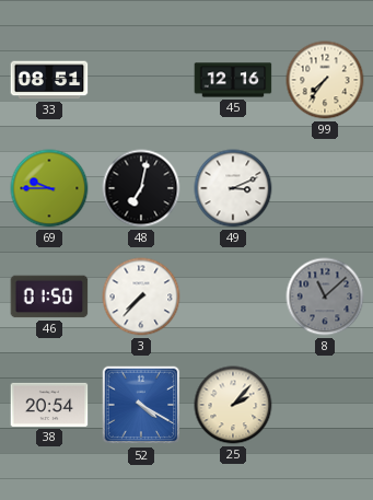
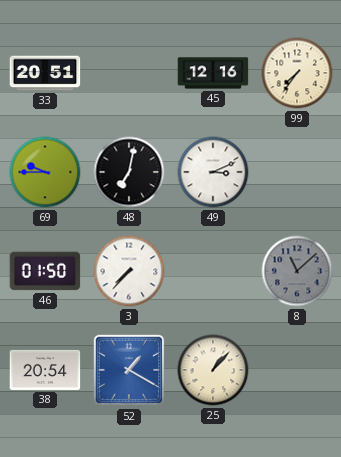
33: 08:51 -> 20:51 (45, 73)
52: 4:20 -> 1:20 (129, 370)
25: 2:07 -> 1:07 (213, 370)
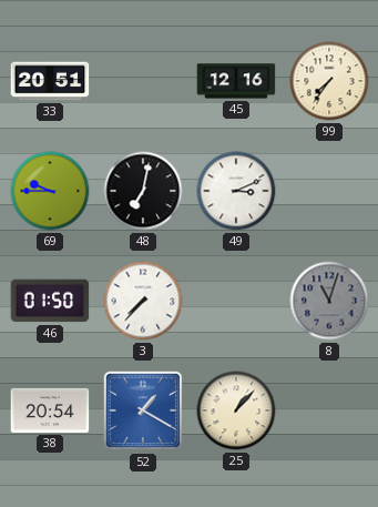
8: 11:08 -> 11:03 (329, 301)
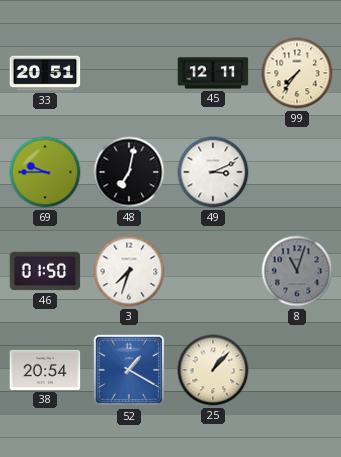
45: 12:16 -> 12:11 (213, 73)
3: 7:37 -> 7:33 (129, 271)
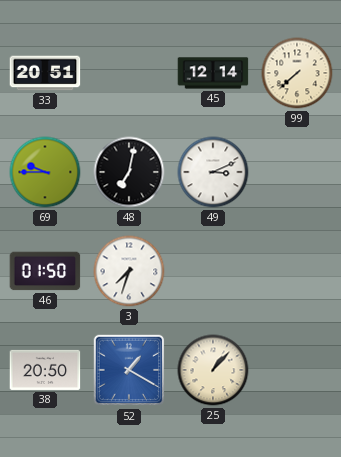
45: 12:11 -> 12:14 (213, 73)
99: 7:36 -> 7:38 (297, 73)
8: 11:03 -> none (297, 271)
38: 20:54 -> 20:50 (45, 370)
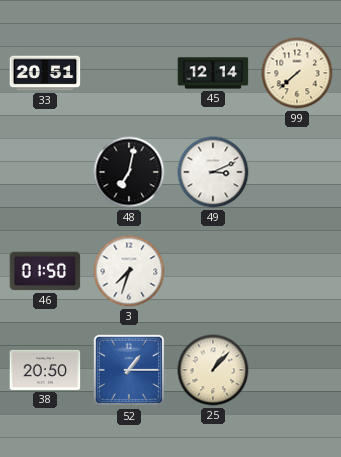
69: 9:45 -> none (45, 172)
52: 1:20 -> 1:15 (129, 370)
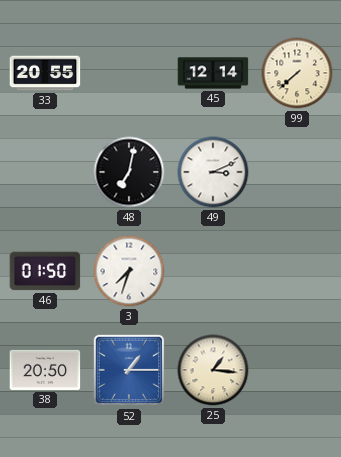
33: 20:51 -> 20:55 (45, 73)
25: 1:07 -> 1:16 (213, 370)
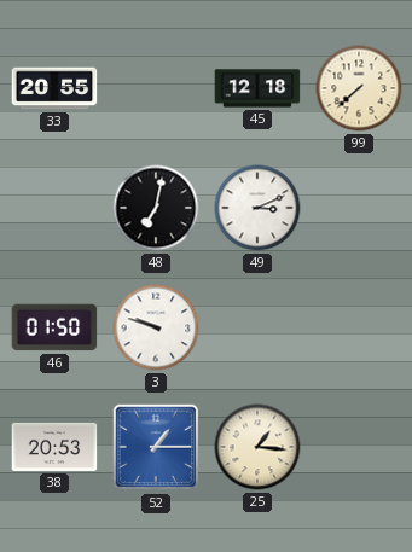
45: 12:14 -> 12:18 (257, 88)
3: 7:33 -> 9:48 (156, 327)
38: 20:50 -> 20:53 (54, 447)
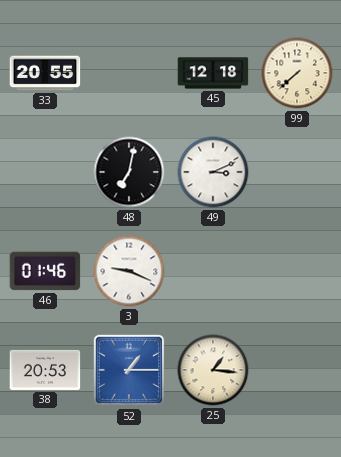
46: 01:50 -> 01:46 (45, 271)
3: 9:48 -> 9:19 (129, 271)
